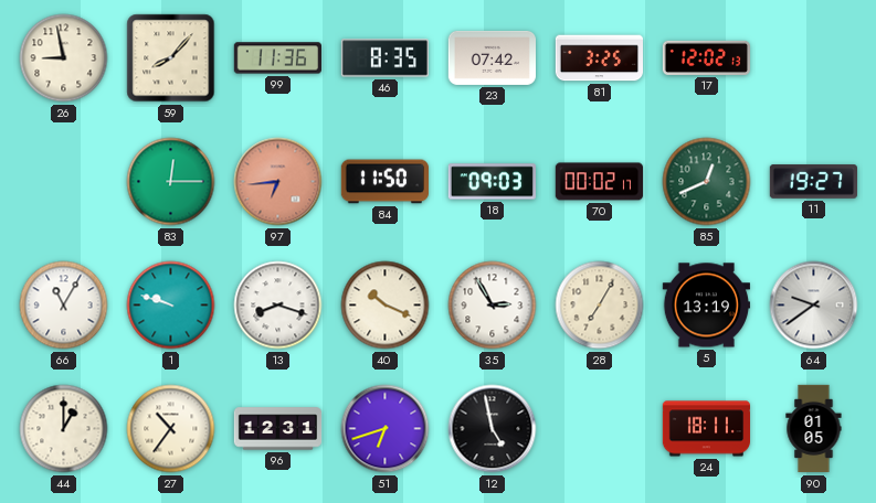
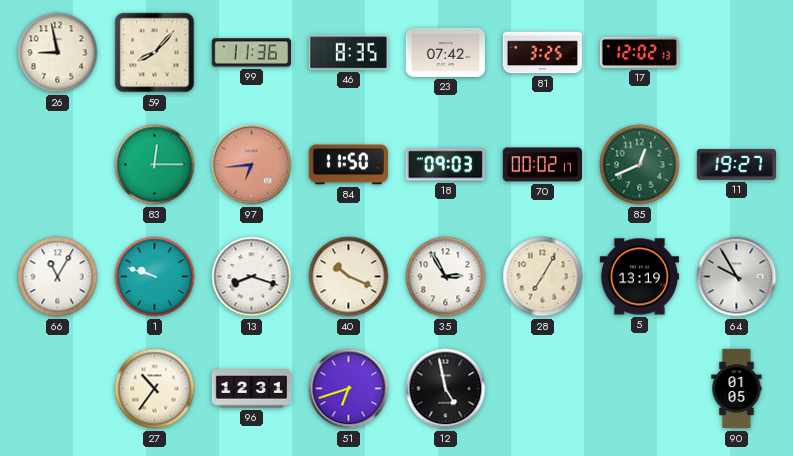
64: 9:39 -> 9:55 (737, 277)
44: 1:00 -> none (64, 429)
24: 18:11 -> none (707, 429)
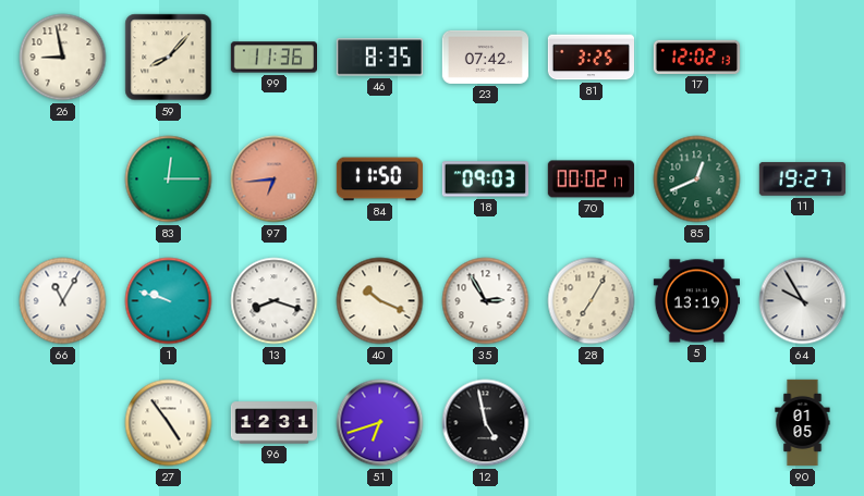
27: 10:36 -> 4:54 (169, 423)
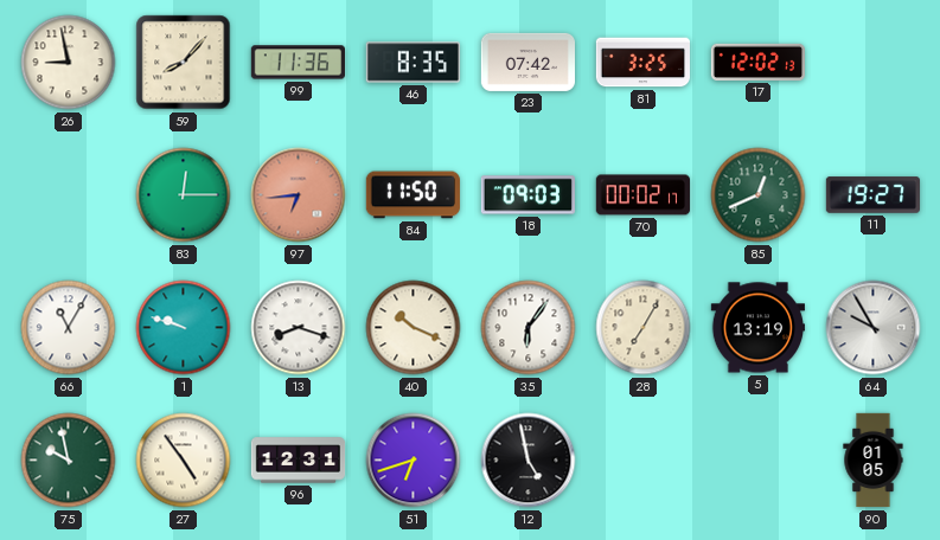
35: 2:55 -> 6:06 (529, 328)
75: none -> 9:58 (69, 461)
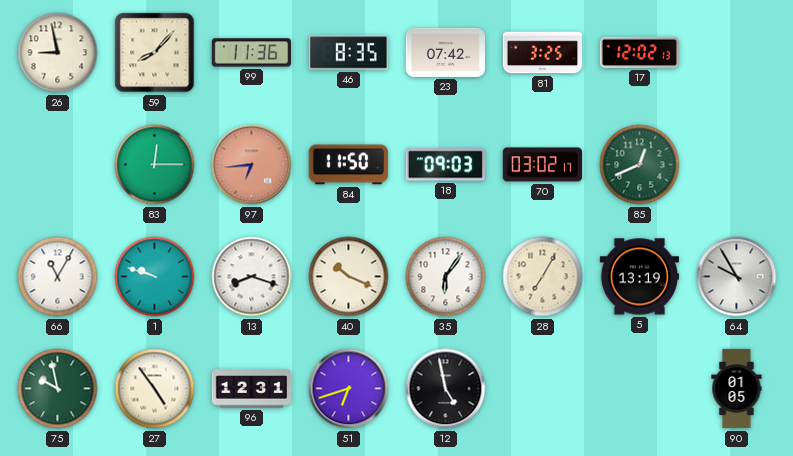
70: 00:02 -> 03:02 (542, 165)
11: 19:27 -> none (872, 195)
